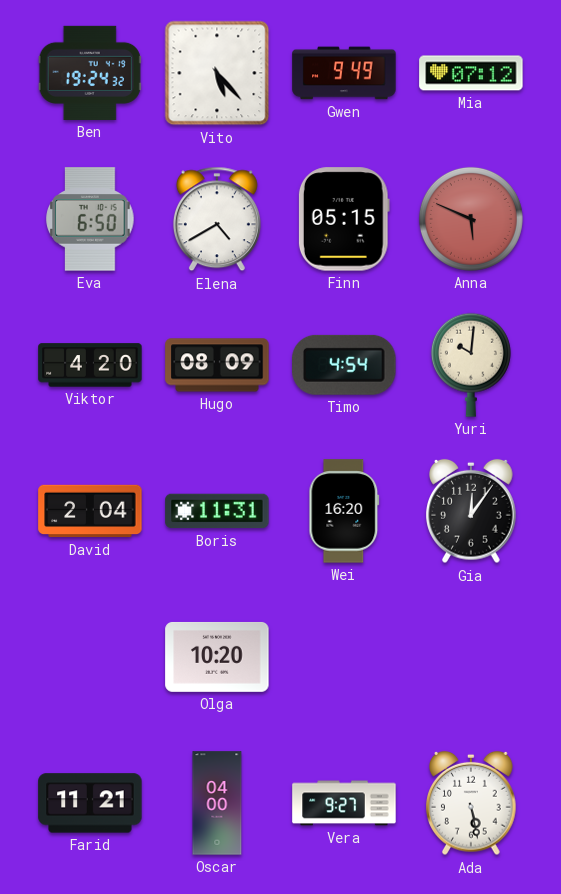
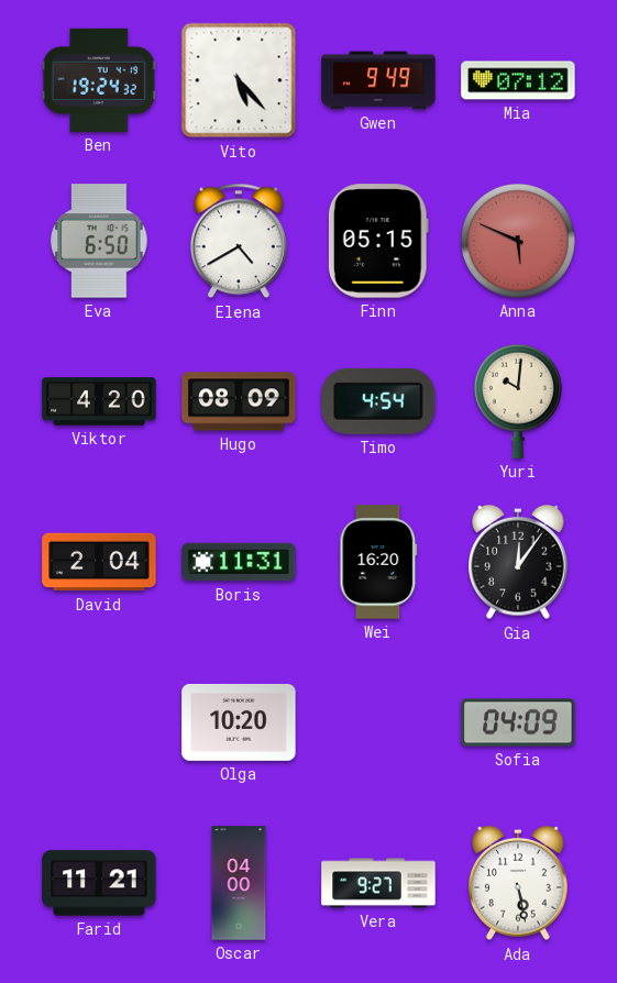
Sofia: none -> 04:09 (518, 722)
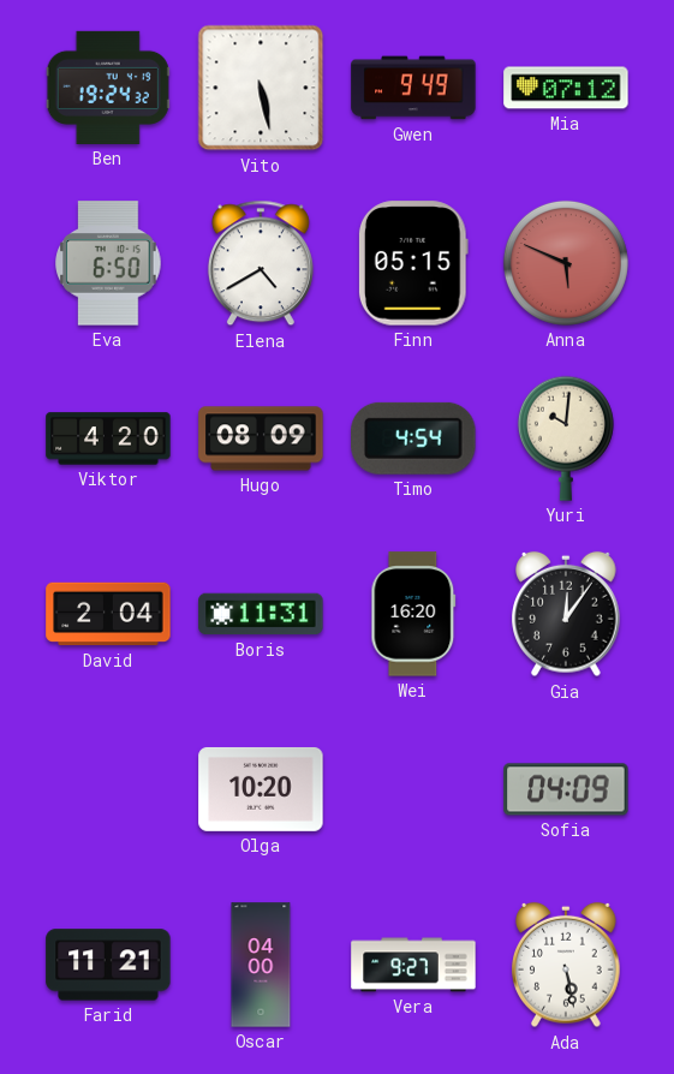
Vito: 5:23 -> 5:28 (261, 88)
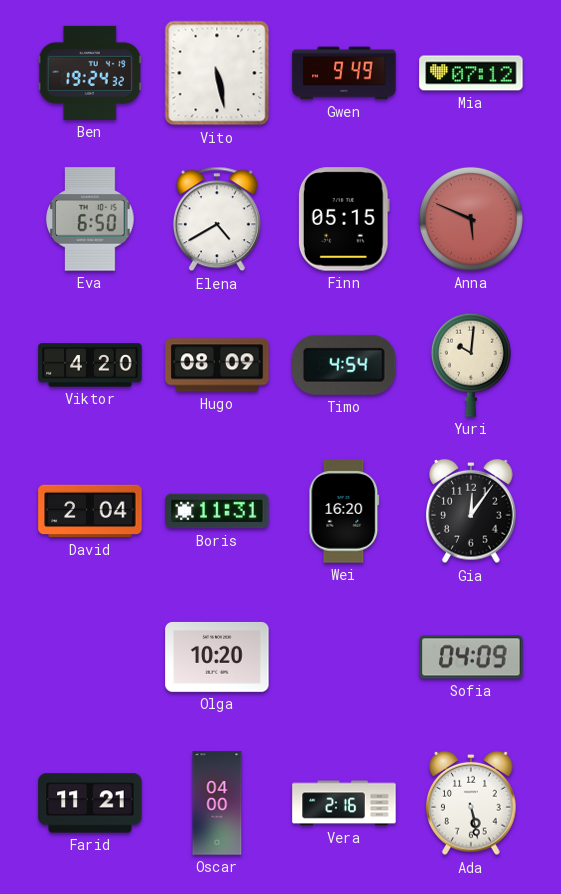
Vera: 9:27 -> 2:16 (344, 803)
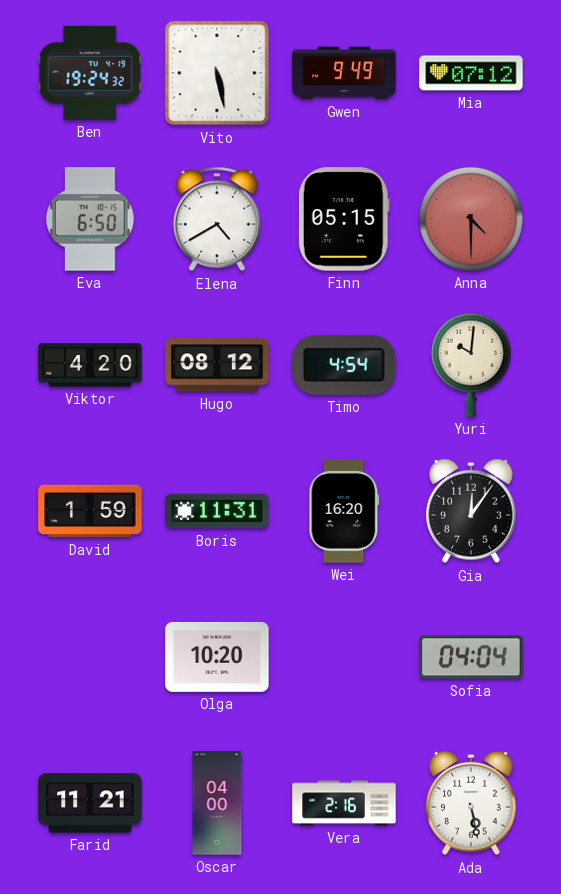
Anna: 5:49 -> 4:30 (471, 219)
Hugo: 08:09 -> 08:12 (217, 365)
David: 2:04 -> 1:59 (90, 511)
Sofia: 04:09 -> 04:04 (471, 657)
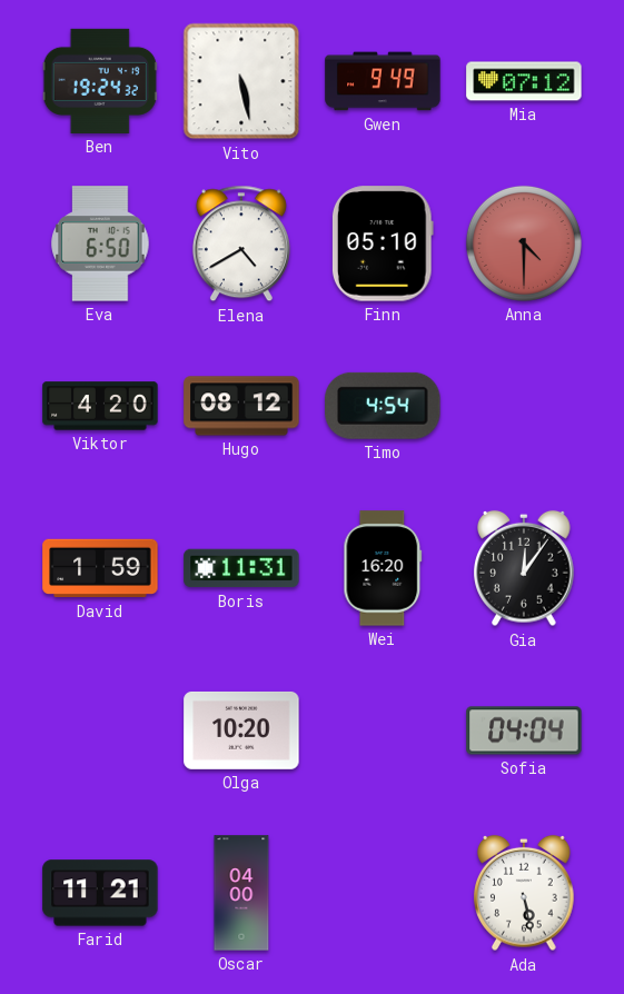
Finn: 05:15 -> 05:10 (383, 243)
Yuri: 10:01 -> none (471, 365)
Vera: 2:16 -> none (344, 803)
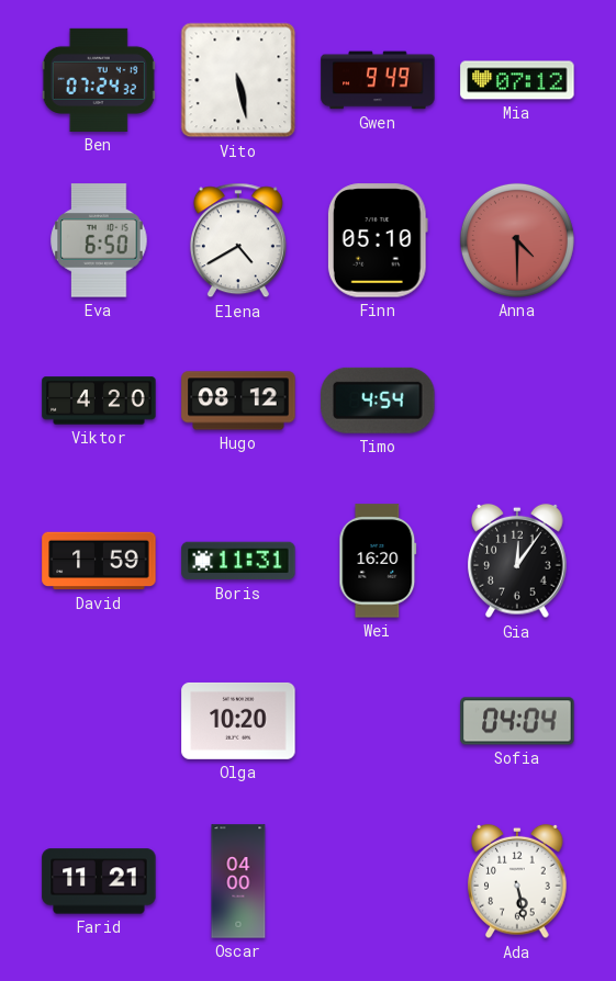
Ben: 19:24 -> 07:24 (99, 80)
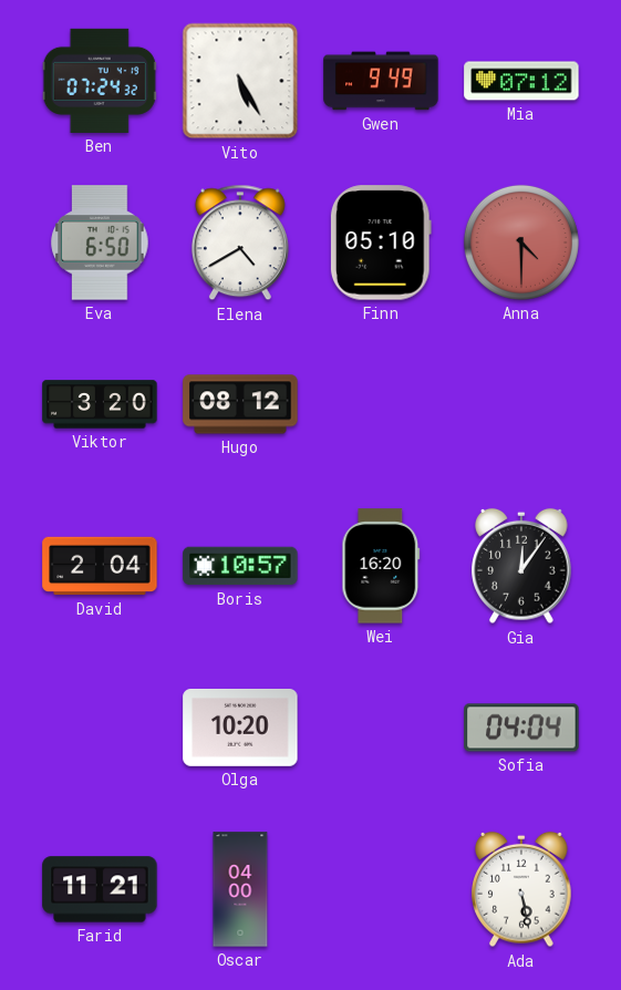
Vito: 5:28 -> 5:25 (240, 81)
Viktor: 4:20 -> 3:20 (100, 404)
Timo: 4:54 -> none (378, 401)
David: 1:59 -> 2:04 (100, 566)
Boris: 11:31 -> 10:57 (240, 566)
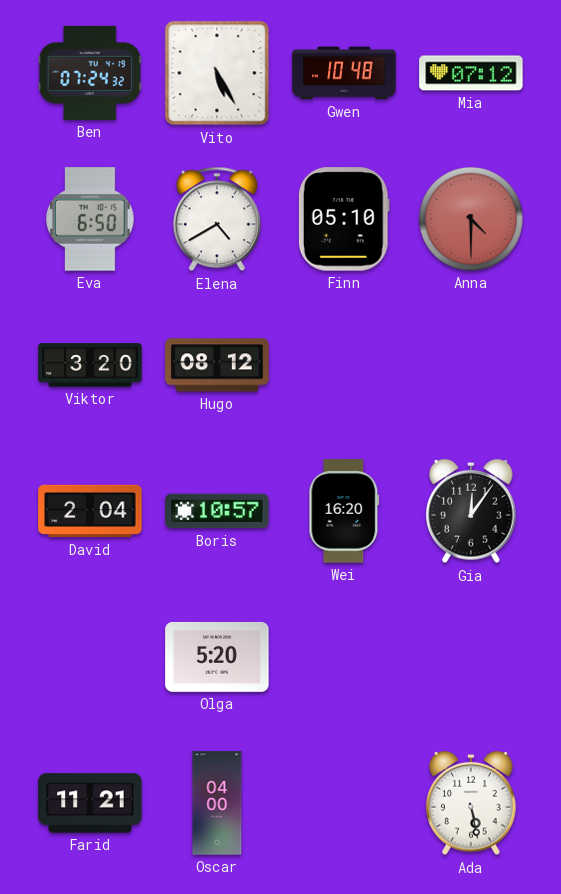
Gwen: 9:49 -> 10:48 (344, 73)
Olga: 10:20 -> 5:20 (217, 657)
Sofia: 04:04 -> none (521, 728)
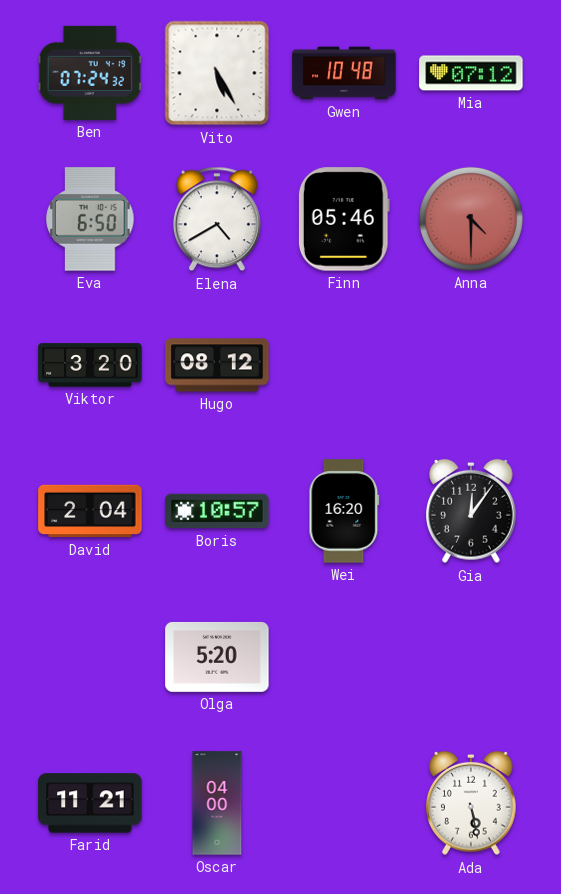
Finn: 05:10 -> 05:46 (344, 219)
